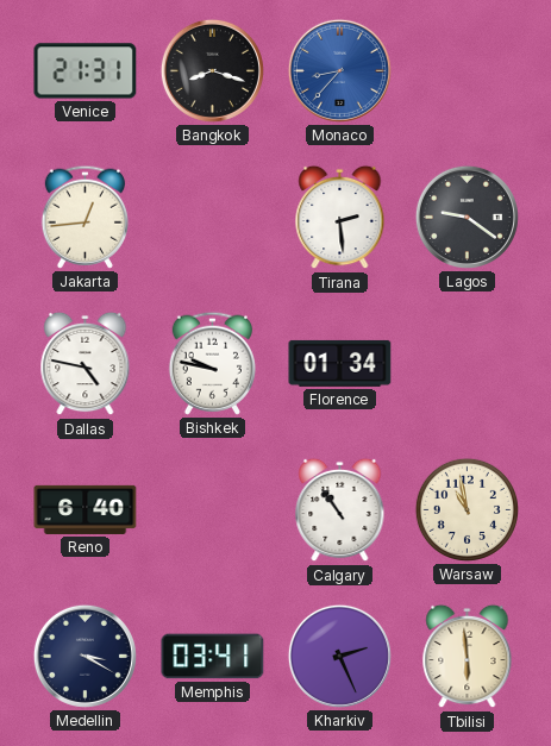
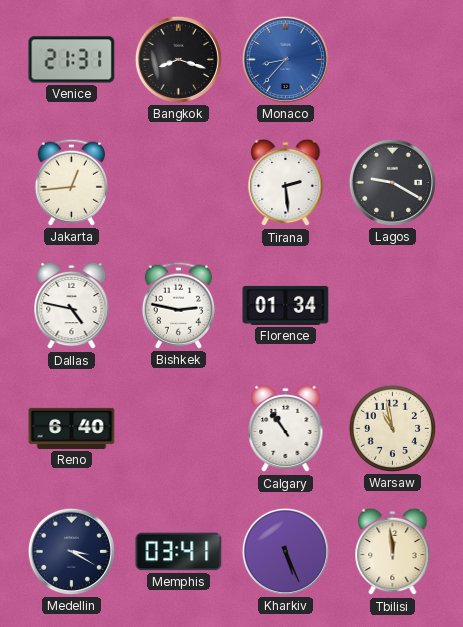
Lagos: 9:21 -> 9:20 (392, 182)
Bishkek: 9:47 -> 2:47 (178, 305)
Kharkiv: 2:26 -> 5:26 (285, 551)
Tbilisi: 5:59 -> 11:59 (393, 552)
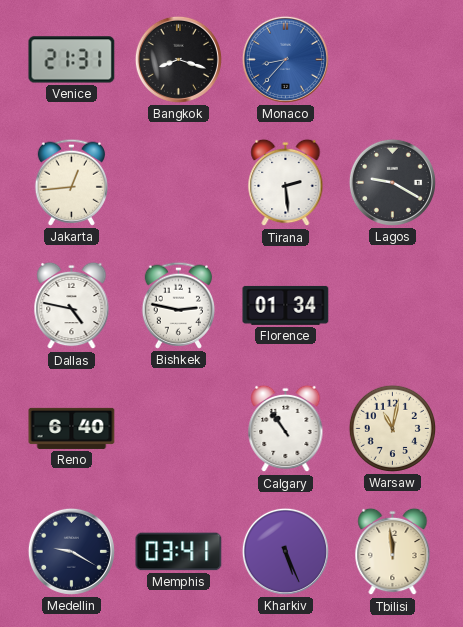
Warsaw: 10:58 -> 11:02 (392, 428)
Medellin: 3:20 -> 9:20 (71, 551)
